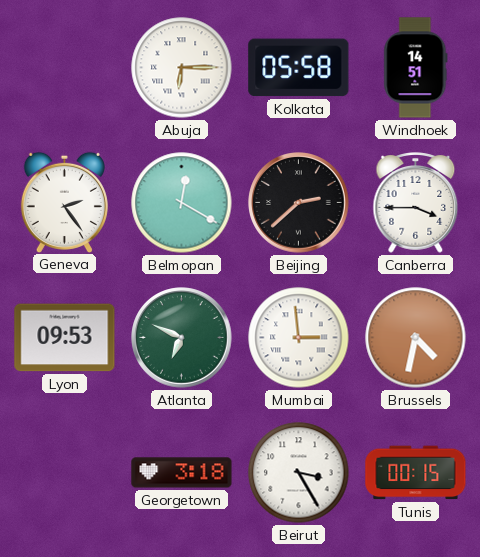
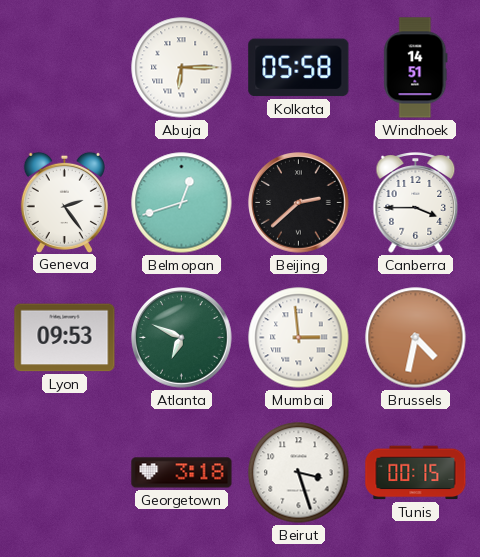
Belmopan: 12:20 -> 12:42 (182, 203)
Beirut: 3:25 -> 3:27 (299, 473)
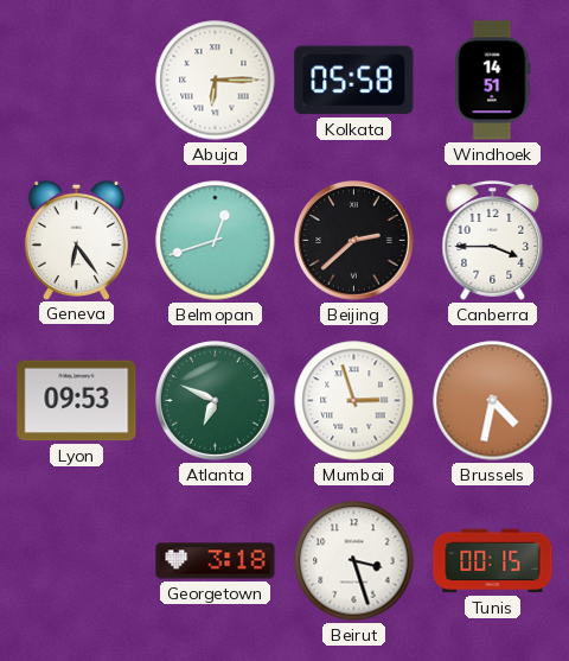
Geneva: 2:24 -> 6:24 (76, 240)
Mumbai: 2:59 -> 2:57 (354, 401)
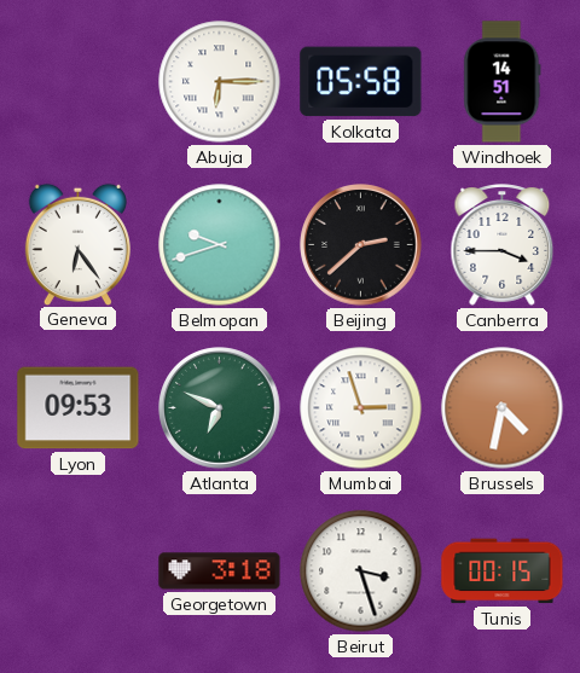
Belmopan: 12:42 -> 9:42 (220, 245)
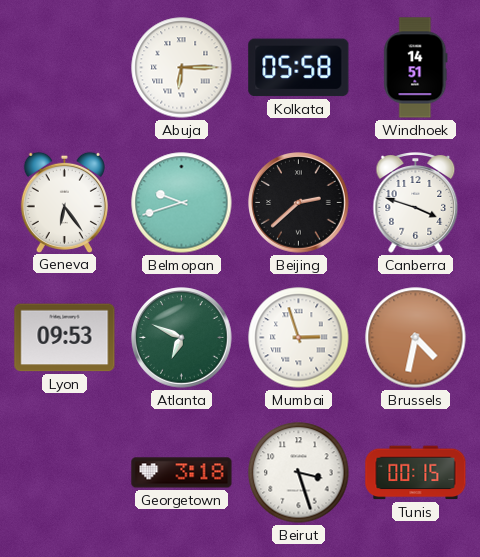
Canberra: 3:45 -> 3:48 (416, 203)
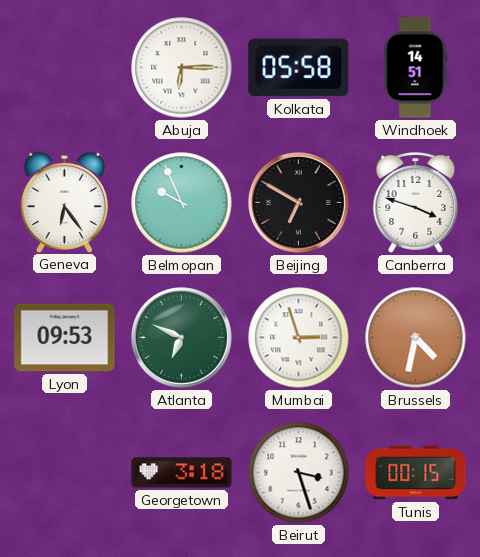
Belmopan: 9:42 -> 9:56 (182, 203)
Beijing: 2:38 -> 6:50 (299, 203)
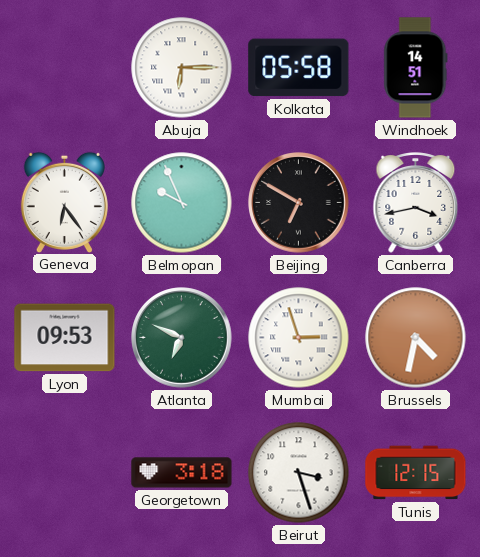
Canberra: 3:48 -> 3:43 (416, 203)
Tunis: 00:15 -> 12:15 (416, 473)
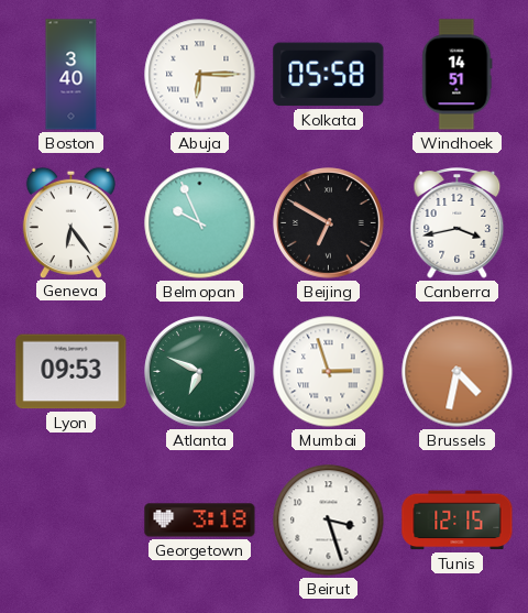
Boston: none -> 3:40 (71, 75)
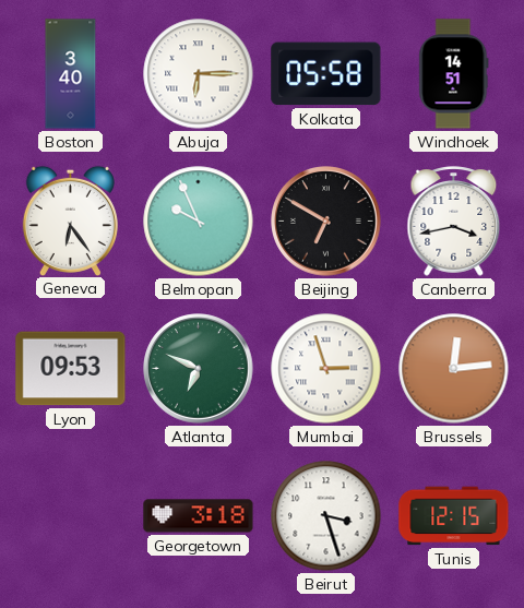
Brussels: 4:32 -> 12:14 (454, 369)
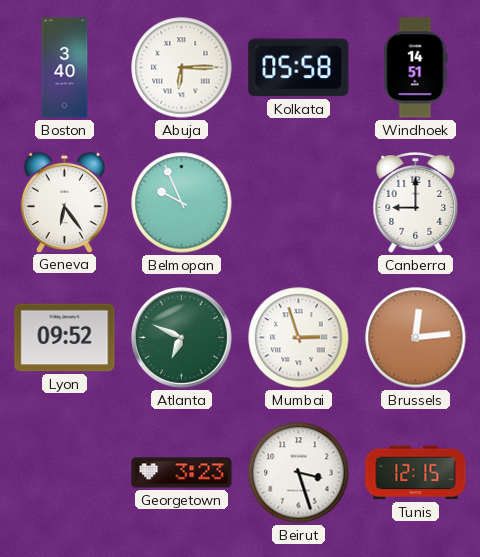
Beijing: 6:50 -> none (326, 222)
Canberra: 3:43 -> 9:00 (416, 203)
Lyon: 09:53 -> 09:52 (65, 338)
Georgetown: 3:18 -> 3:23 (182, 473)
